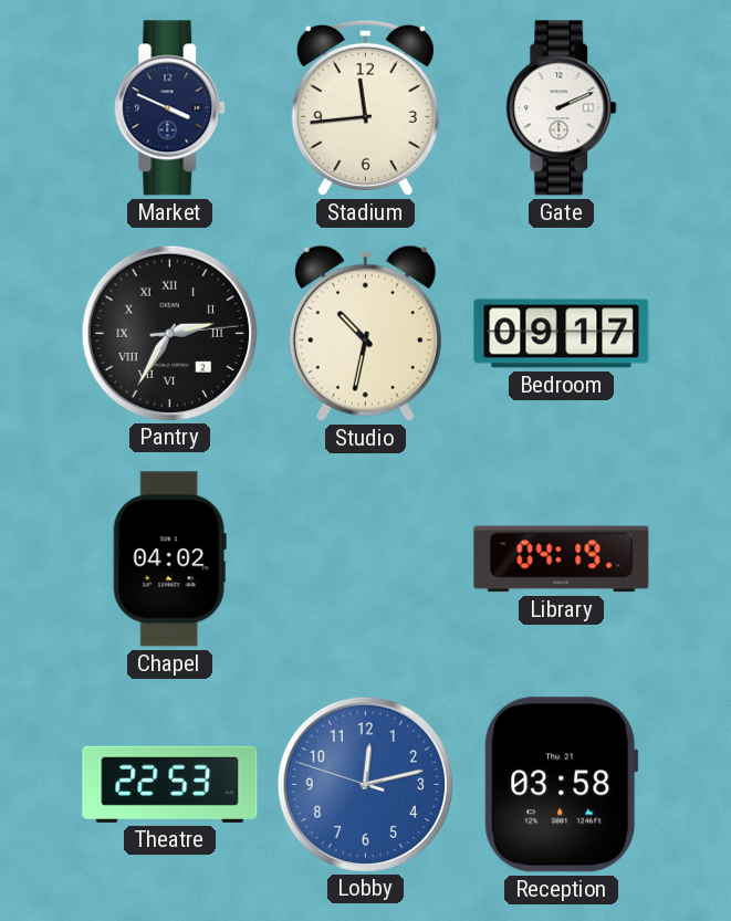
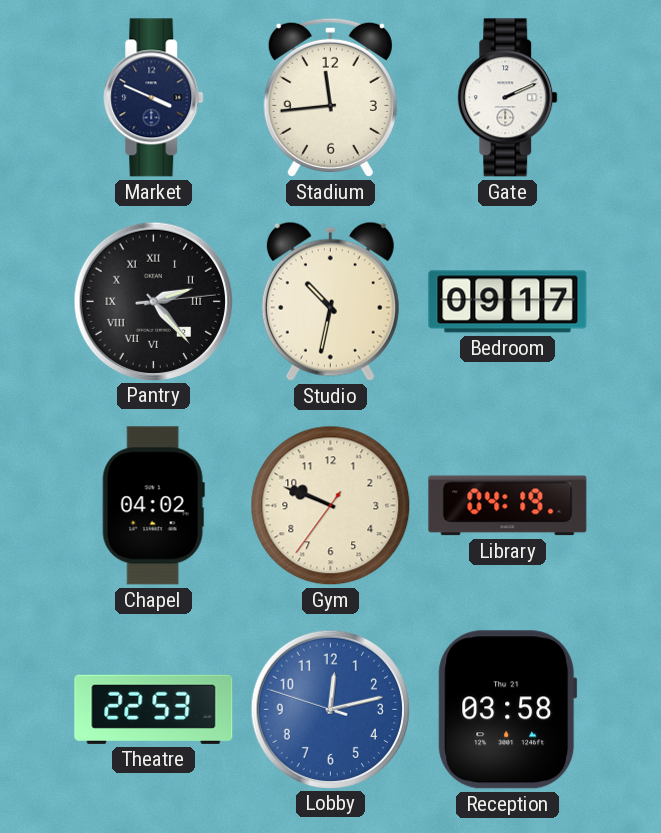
Pantry: 2:35 -> 2:23 (153, 301)
Gym: none -> 9:48 (331, 506)
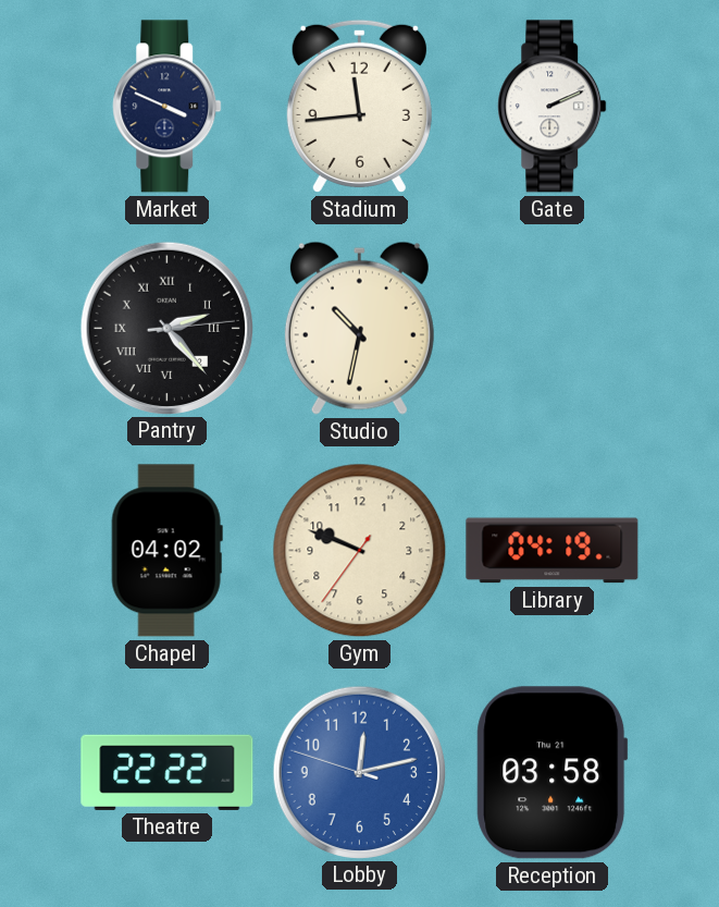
Bedroom: 09:17 -> none (508, 302)
Theatre: 22:53 -> 22:22 (168, 772)
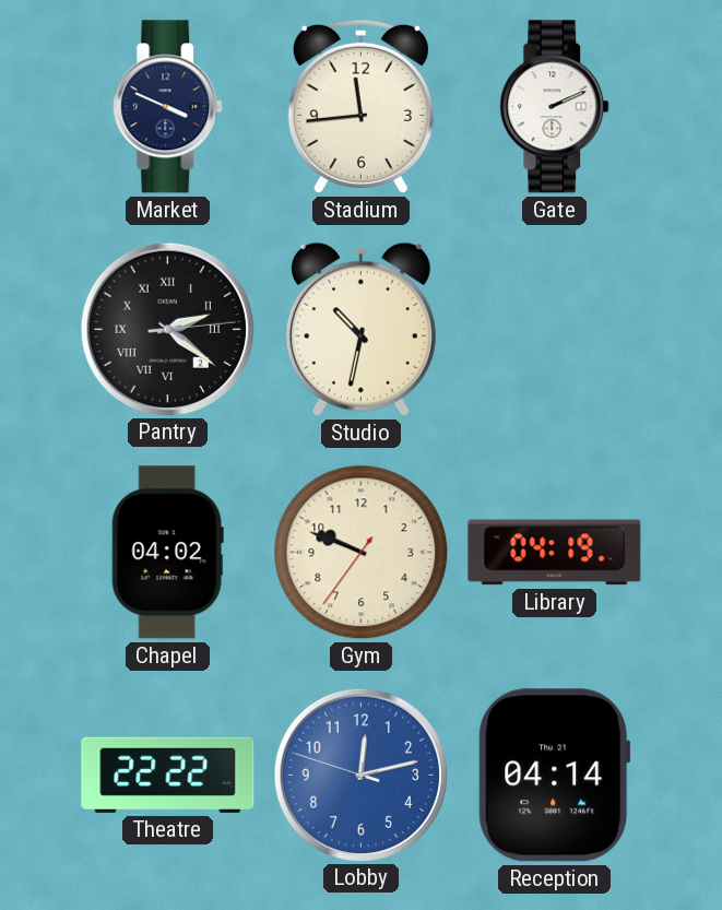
Pantry: 2:23 -> 2:21 (167, 329)
Reception: 03:58 -> 04:14 (555, 776)
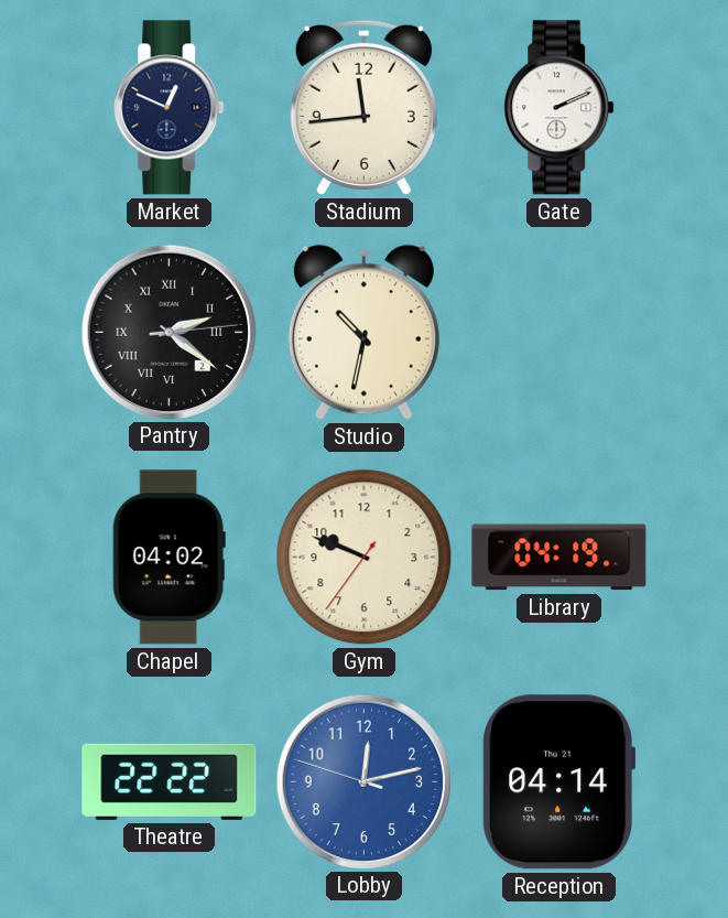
Market: 3:49 -> 12:49 (170, 108)
